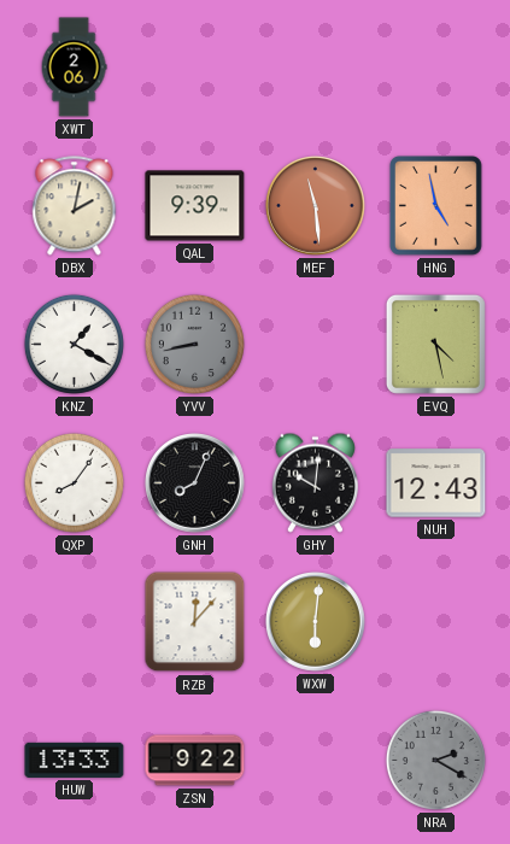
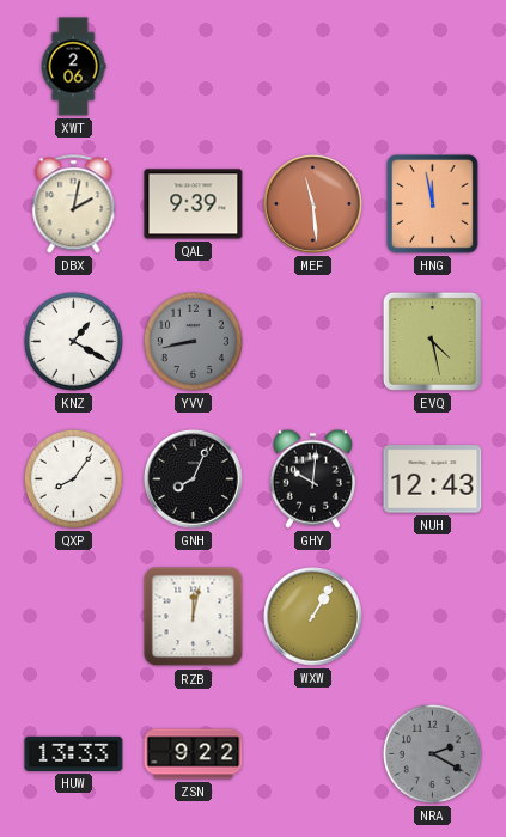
HNG: 4:58 -> 11:58 (432, 204)
RZB: 12:07 -> 12:02 (194, 617)
WXW: 6:01 -> 1:05 (313, 617)
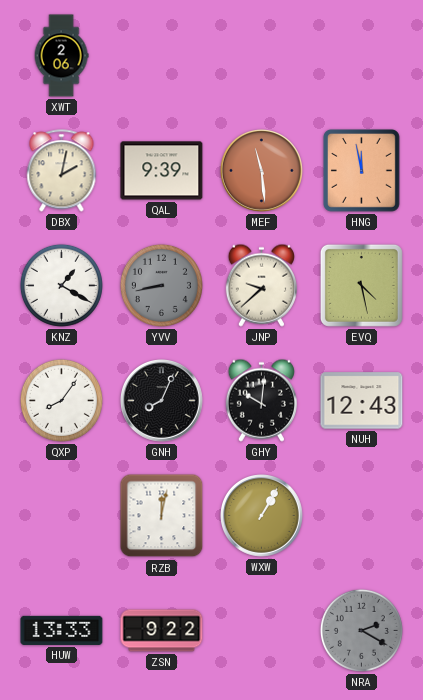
JNP: none -> 9:38 (261, 285)
